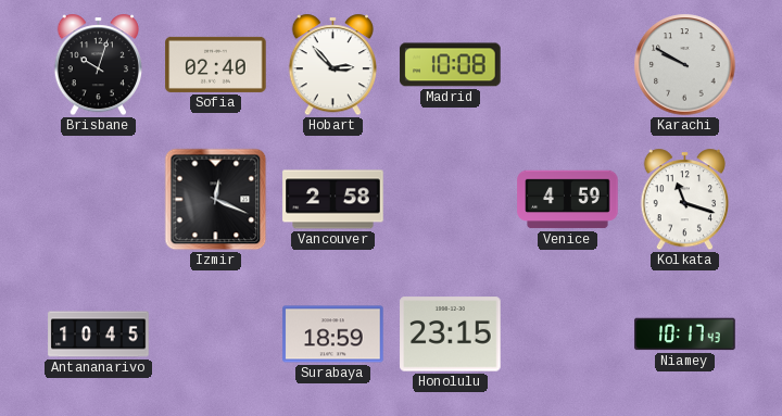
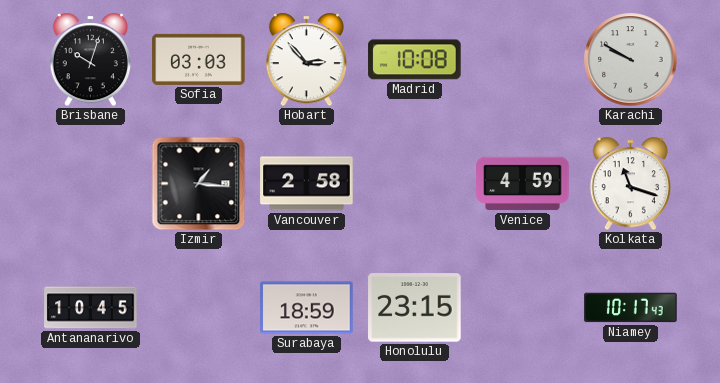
Sofia: 02:40 -> 03:03 (199, 59)
Izmir: 12:19 -> 1:16 (199, 184)
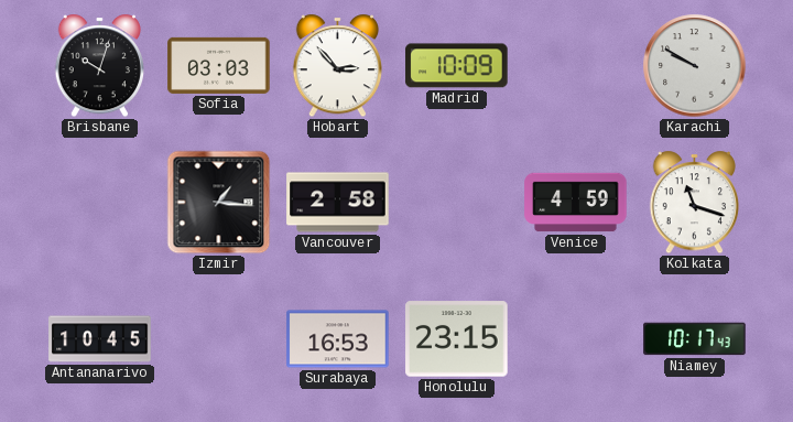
Madrid: 10:08 -> 10:09 (457, 66)
Surabaya: 18:59 -> 16:53 (338, 339)
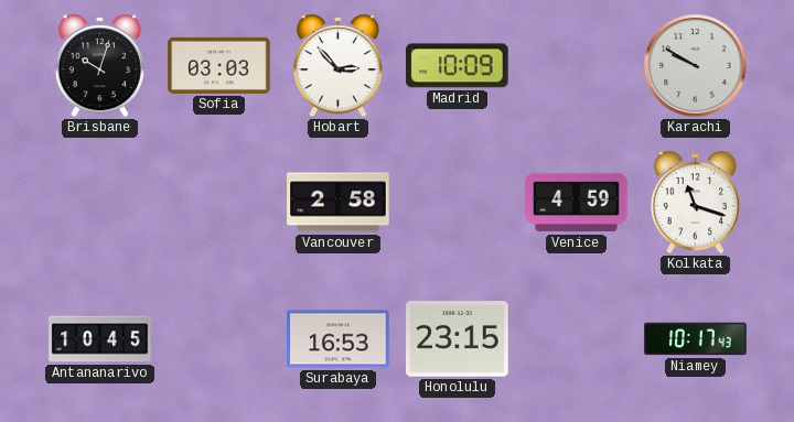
Izmir: 1:16 -> none (219, 203)
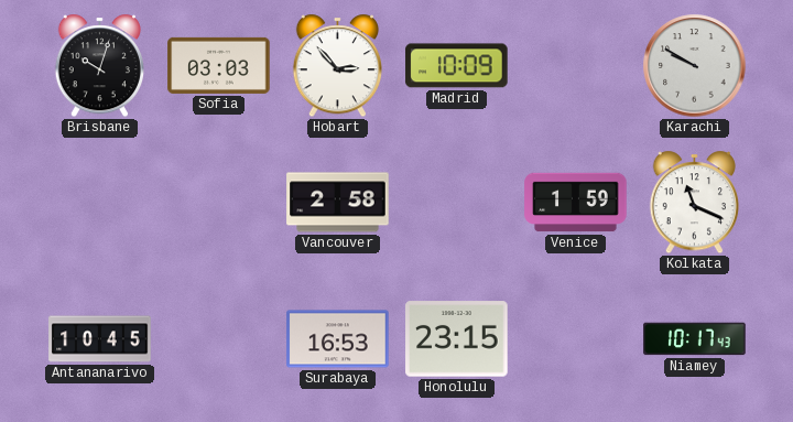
Venice: 4:59 -> 1:59 (576, 203)
Kolkata: 11:18 -> 11:19 (694, 203)
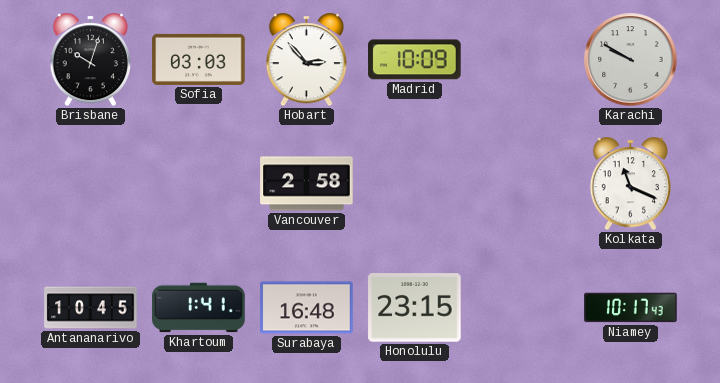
Venice: 1:59 -> none (576, 203)
Khartoum: none -> 1:41 (199, 308)
Surabaya: 16:53 -> 16:48 (307, 308)
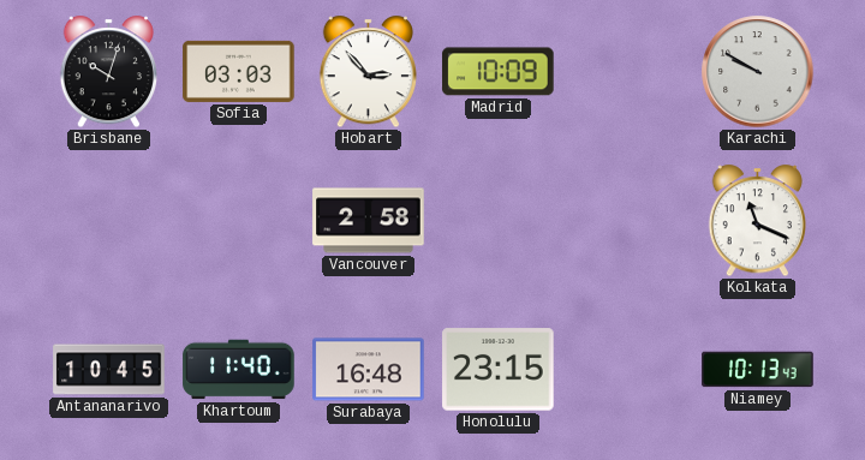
Khartoum: 1:41 -> 11:40 (239, 370)
Niamey: 10:17 -> 10:13 (758, 370)
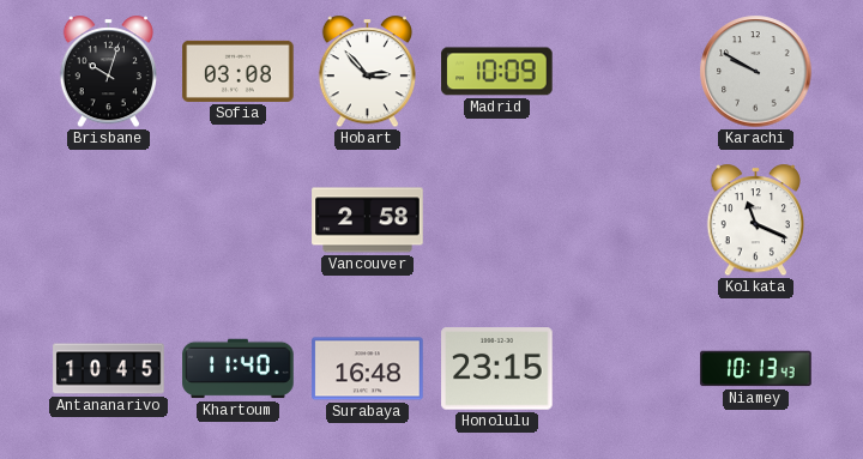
Sofia: 03:03 -> 03:08 (239, 71)
